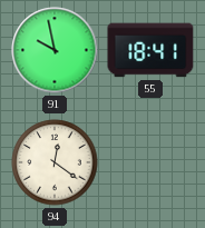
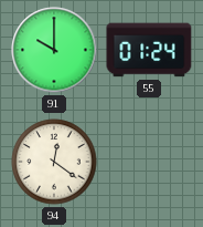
91: 9:58 -> 10:00 (54, 50)
55: 18:41 -> 01:24 (149, 50)
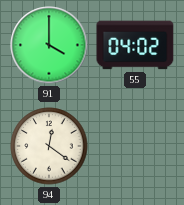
91: 10:00 -> 4:00 (49, 45)
55: 01:24 -> 04:02 (135, 45)
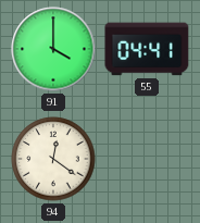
55: 04:02 -> 04:41 (147, 49)
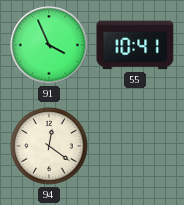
91: 4:00 -> 3:56 (49, 45)
55: 04:41 -> 10:41 (135, 45)
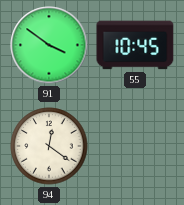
91: 3:56 -> 3:51 (49, 45)
55: 10:41 -> 10:45 (135, 45)
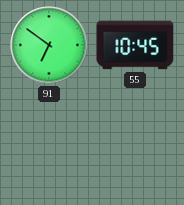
91: 3:51 -> 6:51 (49, 45)
94: 12:21 -> none (49, 146)
